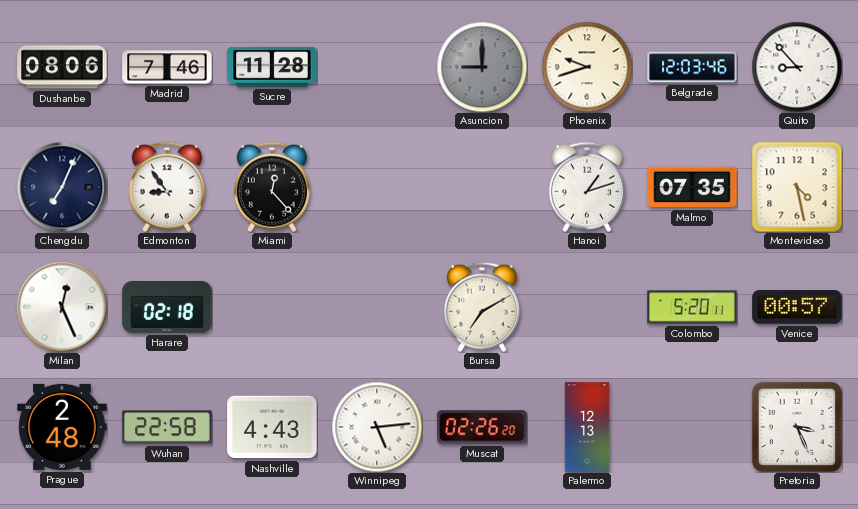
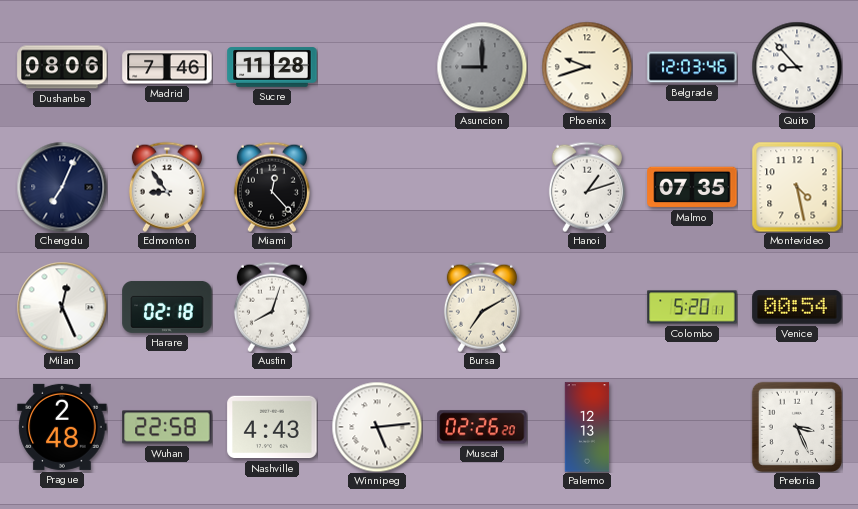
Austin: none -> 8:03 (272, 307)
Venice: 00:57 -> 00:54 (797, 307)
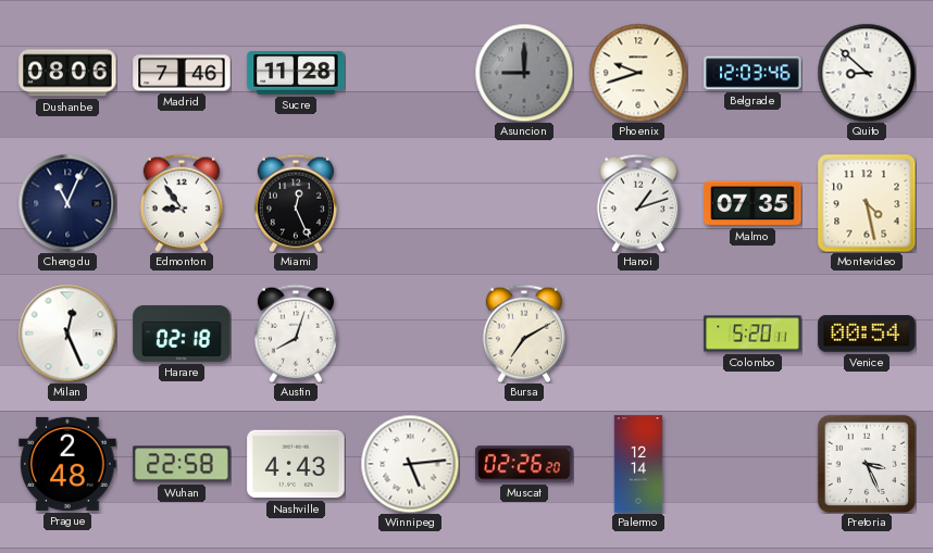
Quito: 8:53 -> 8:52 (867, 73)
Chengdu: 7:04 -> 11:04 (67, 203)
Miami: 12:23 -> 12:26 (296, 203)
Palermo: 12:13 -> 12:14 (638, 464)
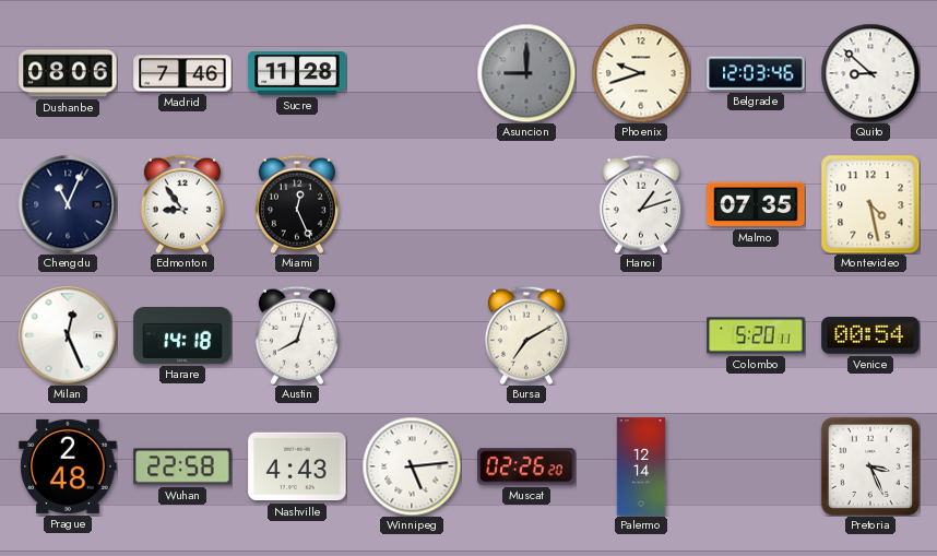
Harare: 02:18 -> 14:18 (182, 335)
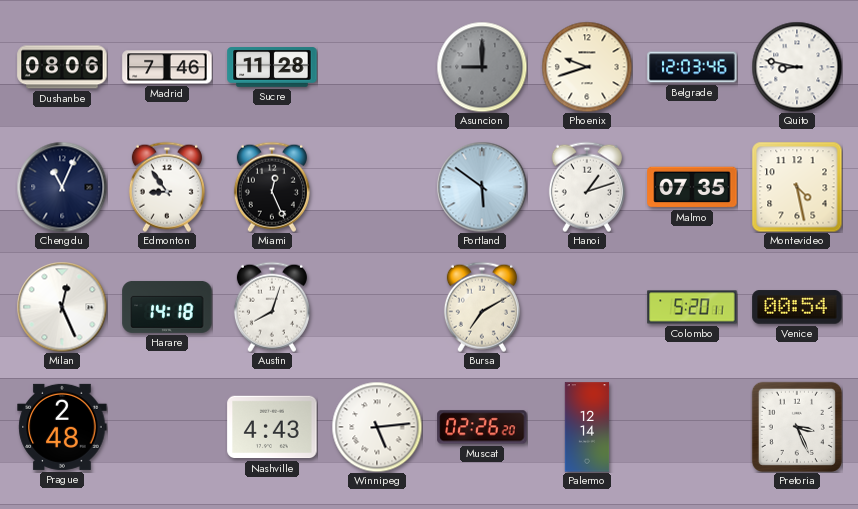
Quito: 8:52 -> 8:47 (797, 67)
Portland: none -> 5:51 (482, 187)
Wuhan: 22:58 -> none (182, 466)
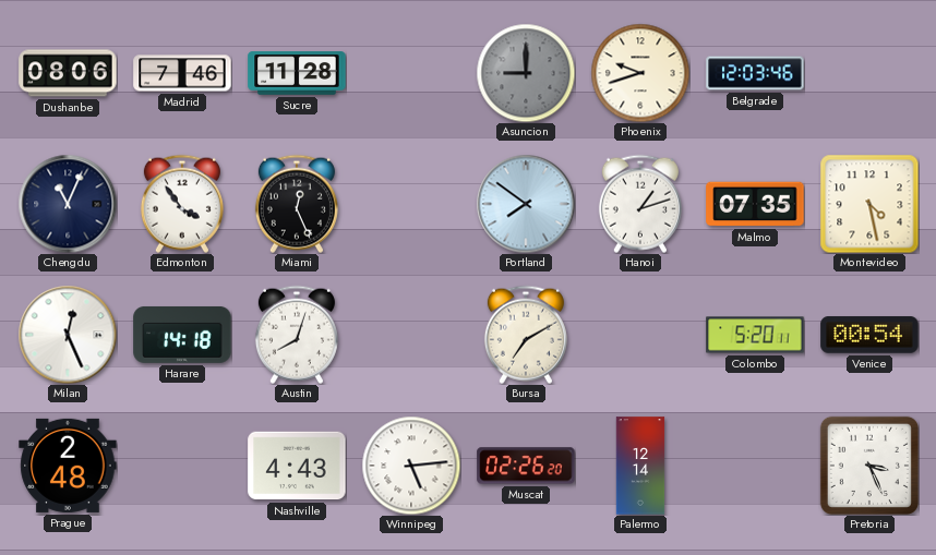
Quito: 8:47 -> none (797, 67)
Edmonton: 8:54 -> 3:54 (182, 204)
Portland: 5:51 -> 7:51 (526, 204)
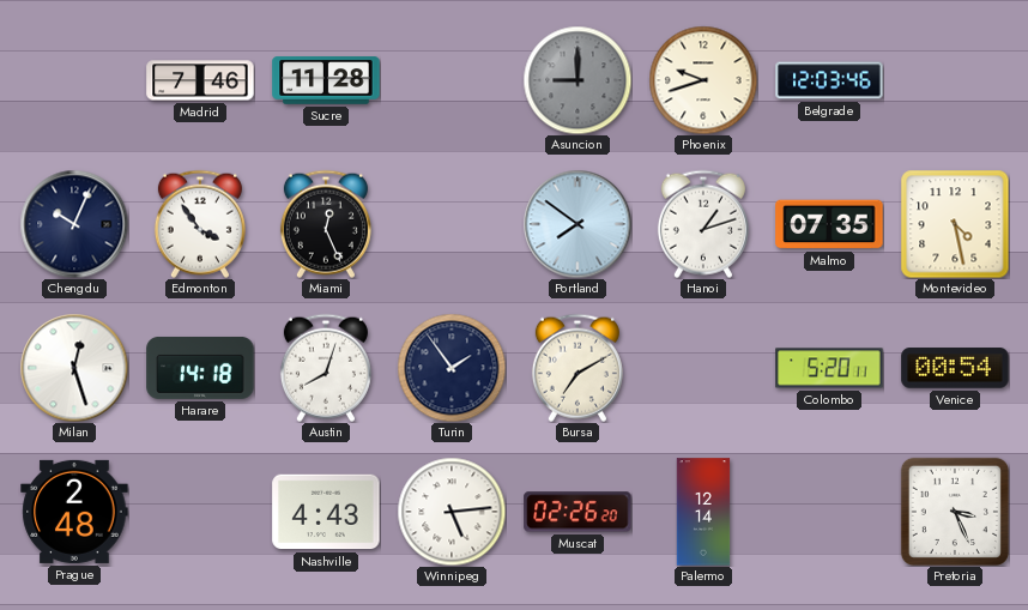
Dushanbe: 08:06 -> none (68, 73)
Chengdu: 11:04 -> 10:04 (74, 224)
Milan: 12:26 -> 12:27 (74, 368)
Turin: none -> 1:54 (452, 368)
